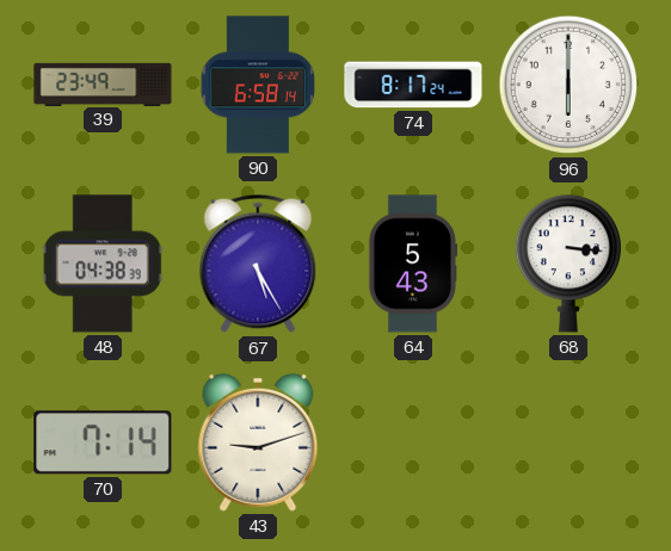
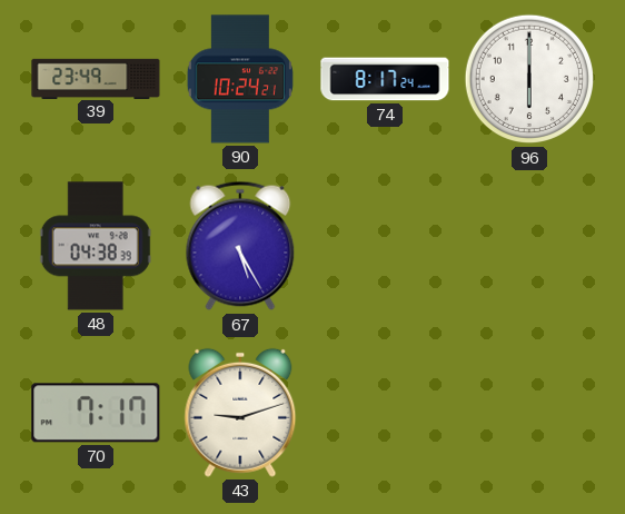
90: 6:58 -> 10:24 (239, 79)
64: 5:43 -> none (413, 264)
68: 3:16 -> none (567, 264)
70: 7:14 -> 7:17 (96, 413)
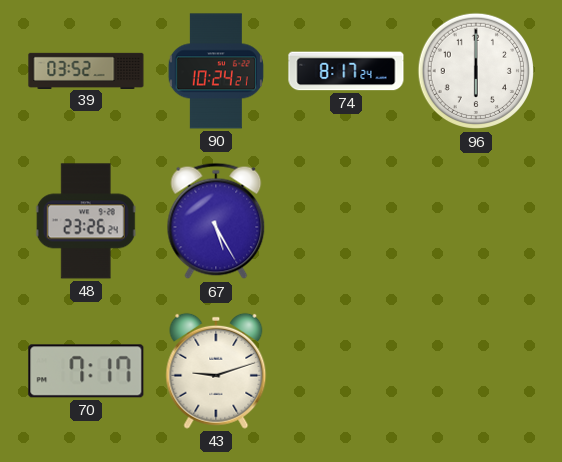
39: 23:49 -> 03:52 (86, 70)
48: 04:38 -> 23:26 (86, 221)
